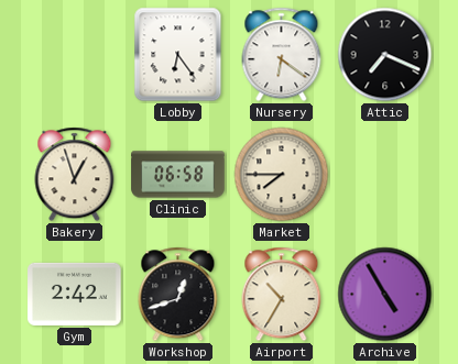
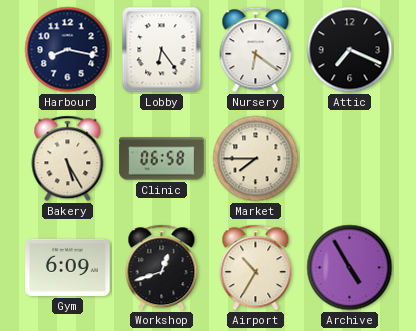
Harbour: none -> 8:17 (68, 50)
Bakery: 12:57 -> 5:25 (68, 159)
Gym: 2:42 -> 6:09 (68, 267)
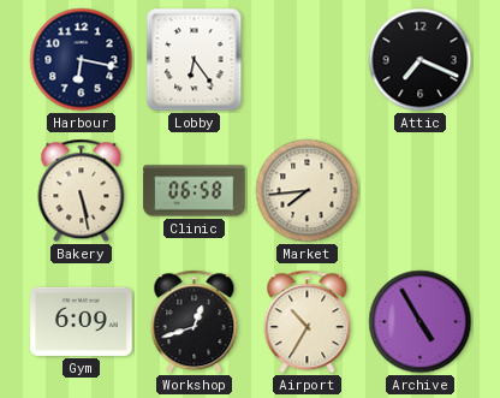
Harbour: 8:17 -> 6:17 (82, 60)
Nursery: 6:21 -> none (256, 50)
Bakery: 5:25 -> 5:28 (82, 191)
Market: 7:45 -> 7:44 (308, 191)
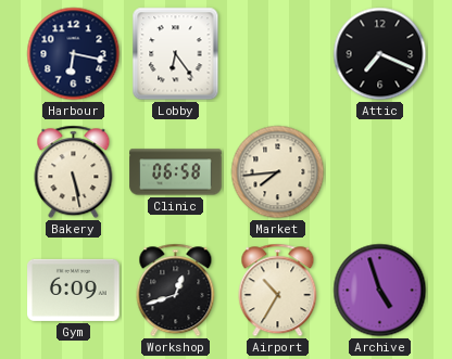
Archive: 4:55 -> 4:57 (380, 291)
